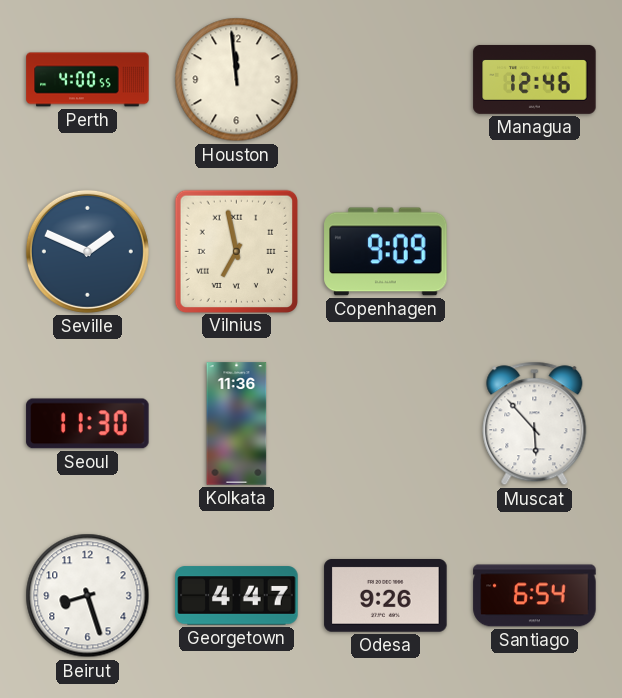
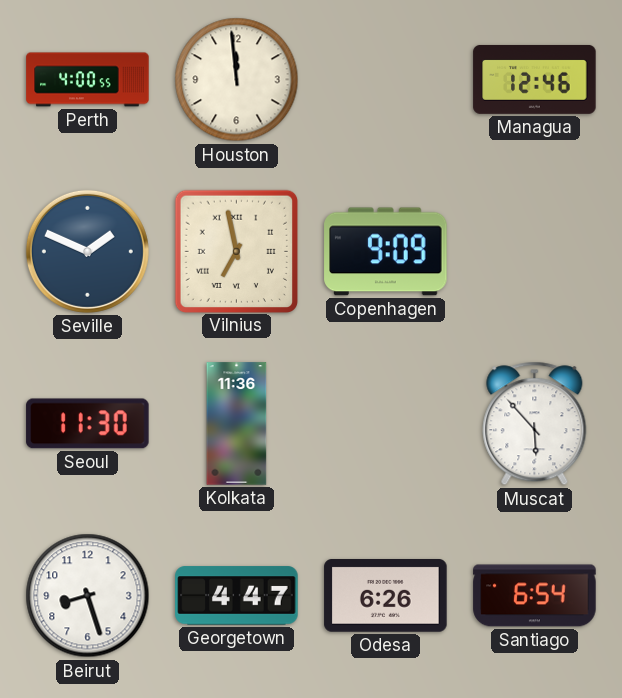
Odesa: 9:26 -> 6:26 (386, 596)
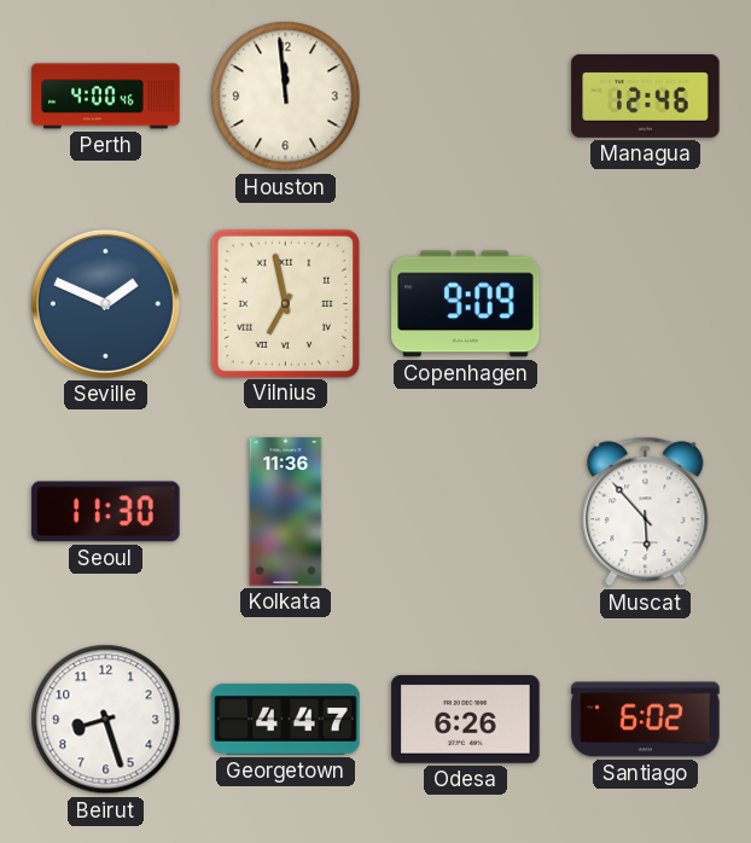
Perth: 4:00:55 -> 4:00:46 (106, 97)
Santiago: 6:54 -> 6:02 (646, 720)
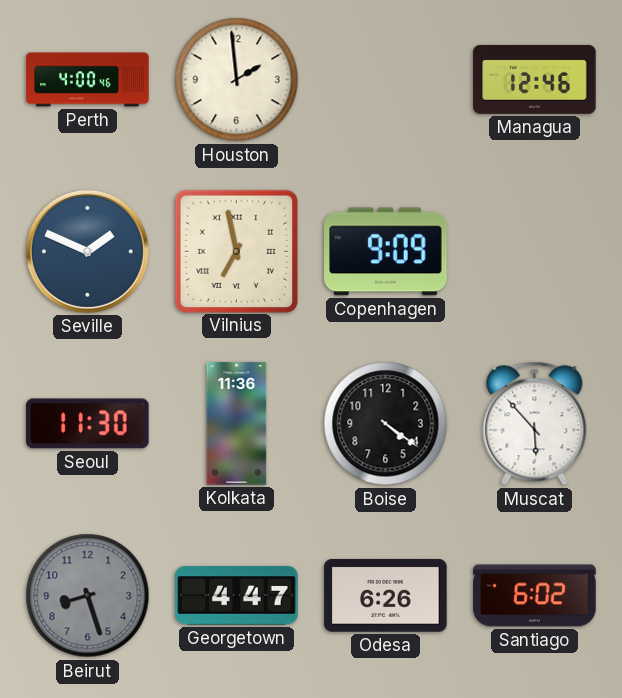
Houston: 11:59 -> 1:59 (237, 80)
Boise: none -> 4:21 (386, 424)
Beirut dial: white -> grey (88, 596)
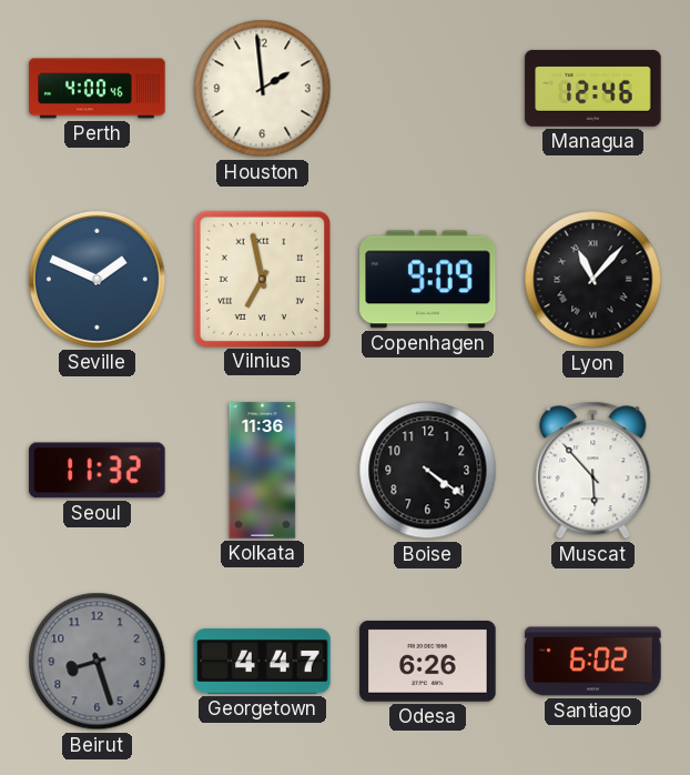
Lyon: none -> 11:07 (593, 280)
Seoul: 11:30 -> 11:32 (98, 471)
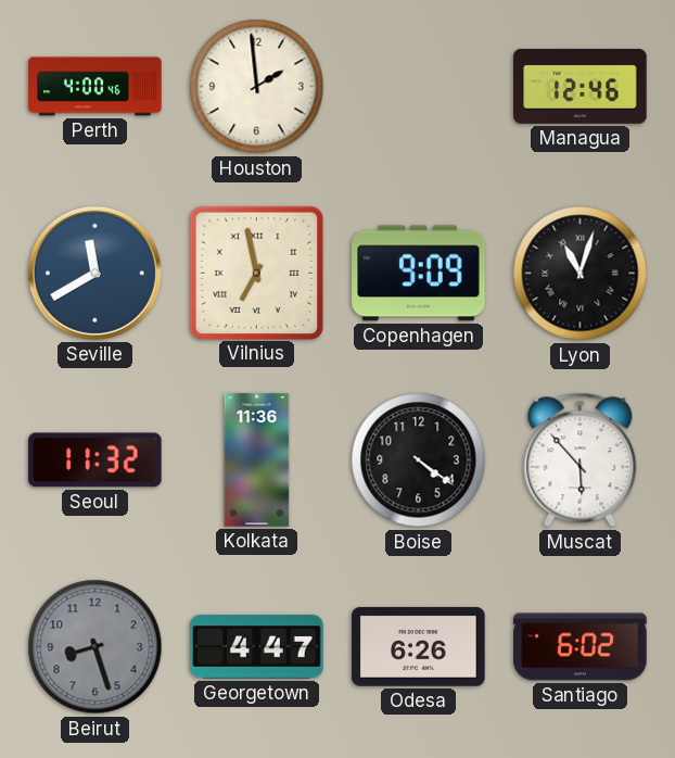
Seville: 1:49 -> 11:40 (94, 273)
Lyon: 11:07 -> 11:03 (581, 274)
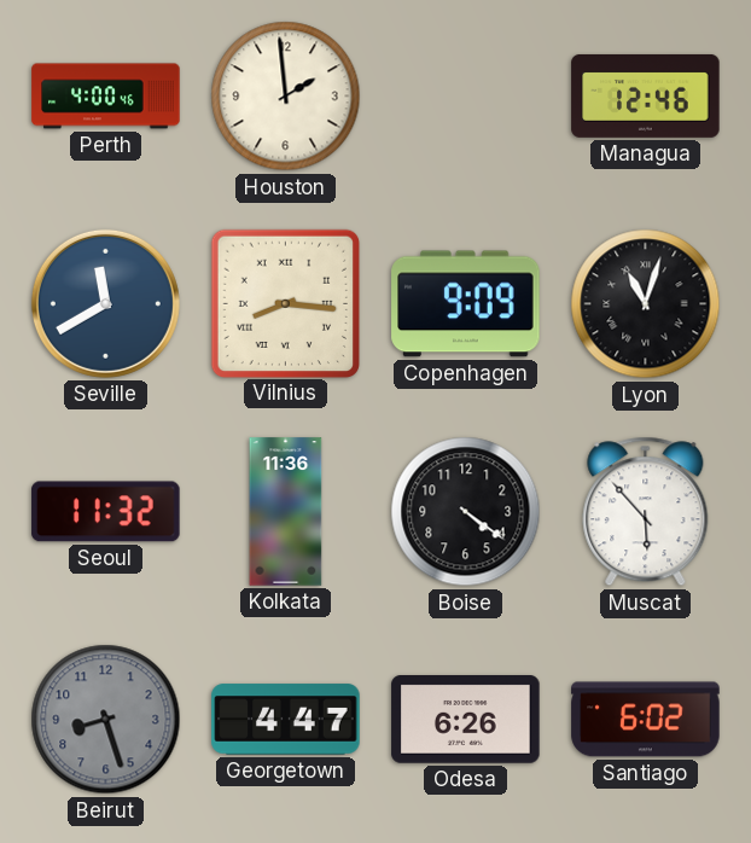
Vilnius: 6:58 -> 8:16 (285, 303)
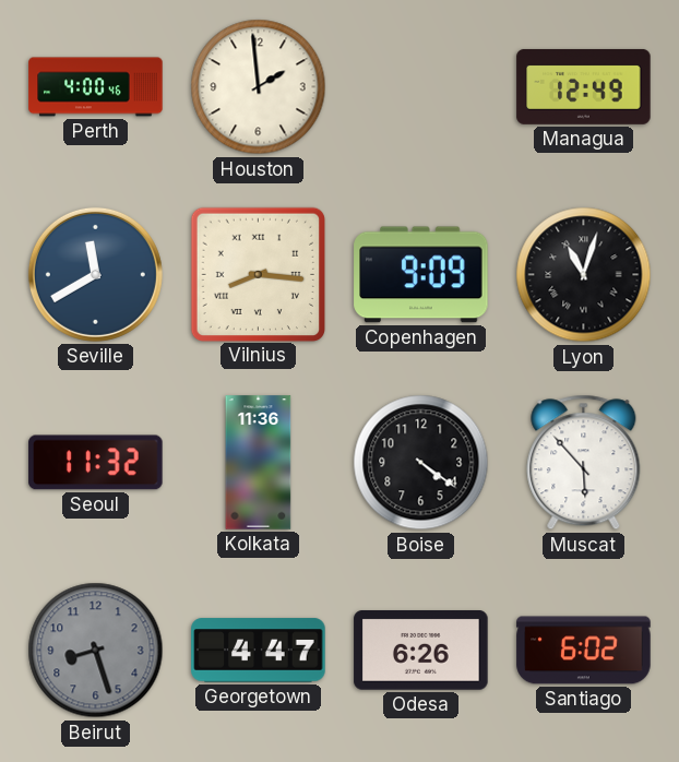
Managua: 12:46 -> 12:49 (584, 86)
